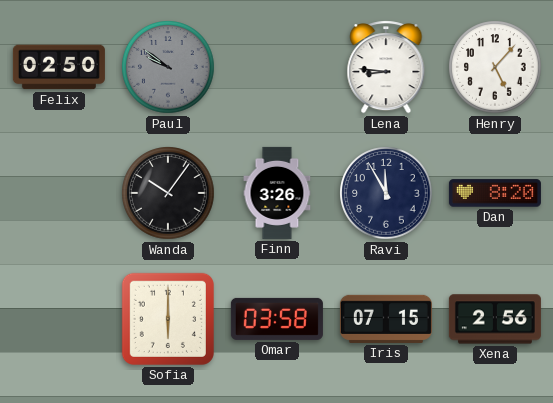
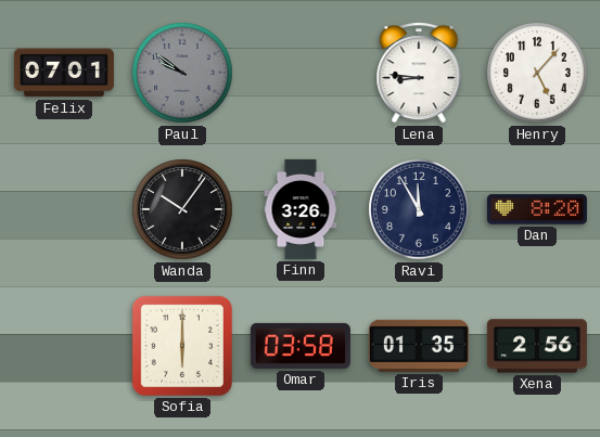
Felix: 02:50 -> 07:01 (64, 73)
Iris: 07:15 -> 01:35 (419, 346)
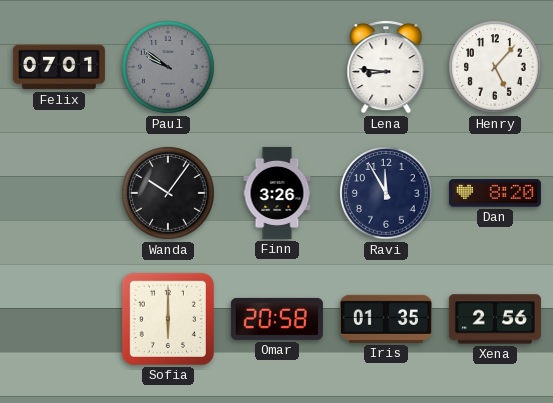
Omar: 03:58 -> 20:58 (277, 319)
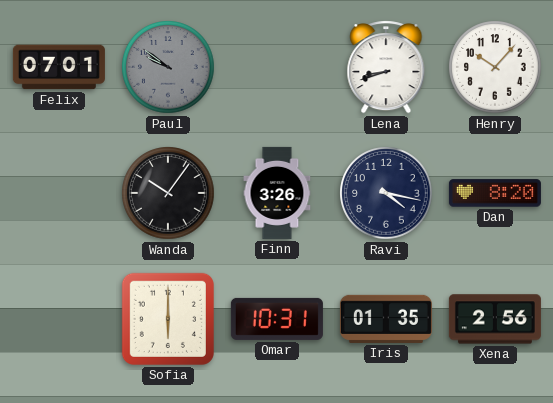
Lena: 8:46 -> 8:42 (386, 67)
Henry: 5:07 -> 10:07 (495, 67)
Ravi: 11:55 -> 4:17 (386, 193)
Omar: 20:58 -> 10:31 (277, 319)
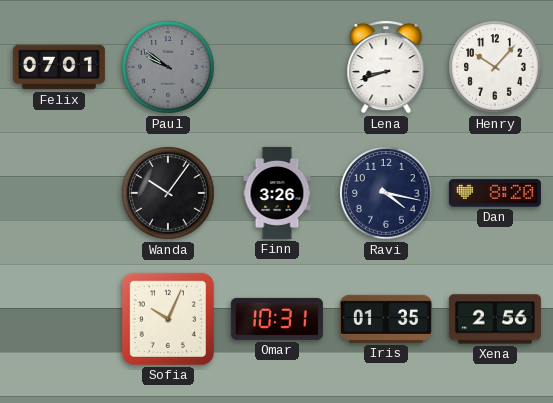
Sofia: 6:00 -> 10:04 (168, 319)
